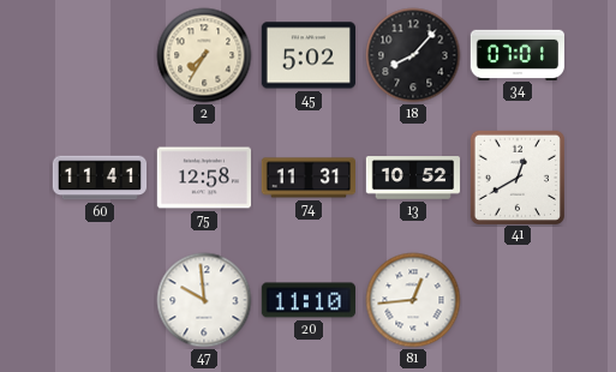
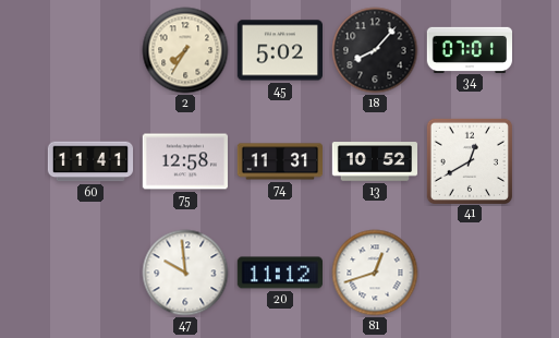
20: 11:10 -> 11:12 (279, 273)
81: 12:44 -> 12:42 (375, 273)
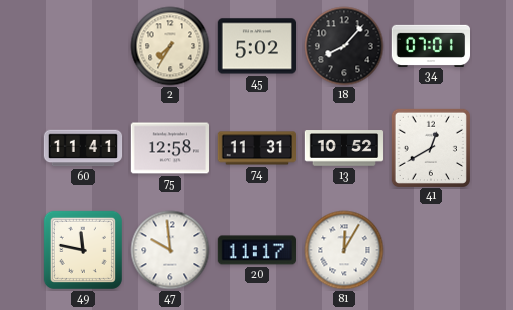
49: none -> 11:47 (83, 250)
20: 11:12 -> 11:17 (256, 250)
81: 12:42 -> 12:05 (344, 250)
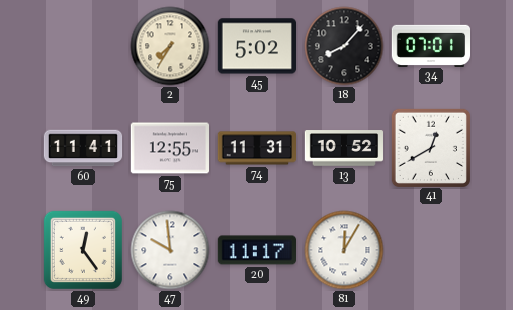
75: 12:58 -> 12:55 (169, 148)
49: 11:47 -> 12:24 (83, 250)
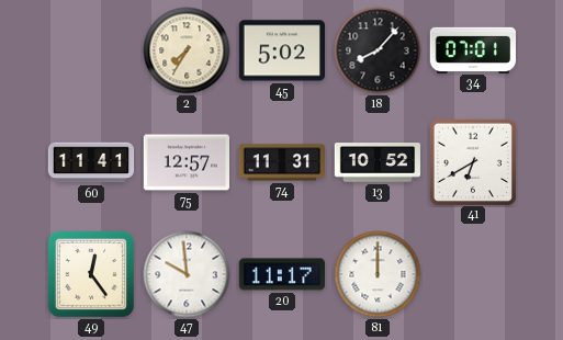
75: 12:55 -> 12:57 (185, 162)
41: 12:40 -> 6:40 (472, 161)
81: 12:05 -> 12:00 (378, 274)
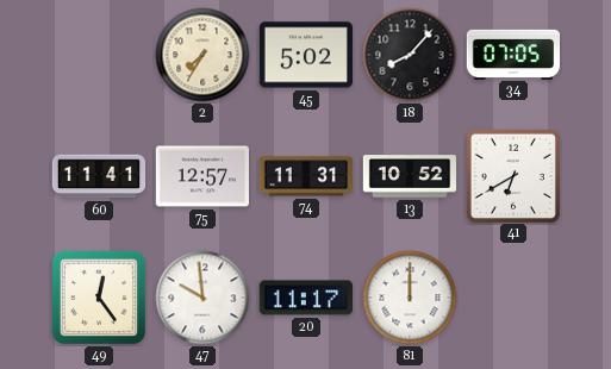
34: 07:01 -> 07:05 (512, 54)
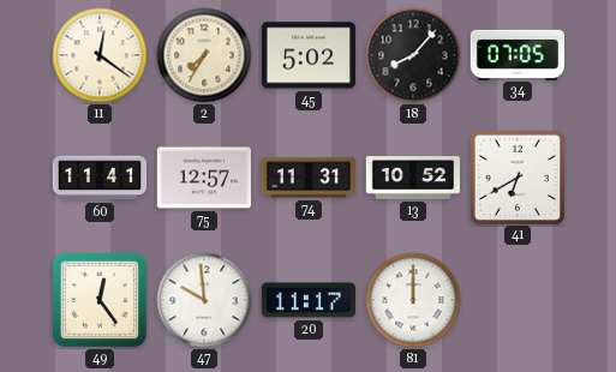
11: none -> 12:21 (100, 55)
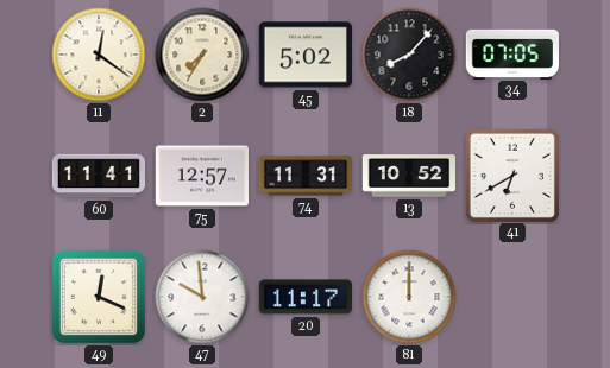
49: 12:24 -> 12:19 (99, 297)
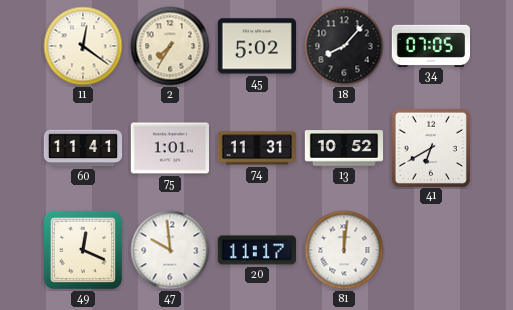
75: 12:57 -> 1:01 (169, 148)
81: 12:00 -> 12:01 (344, 250)
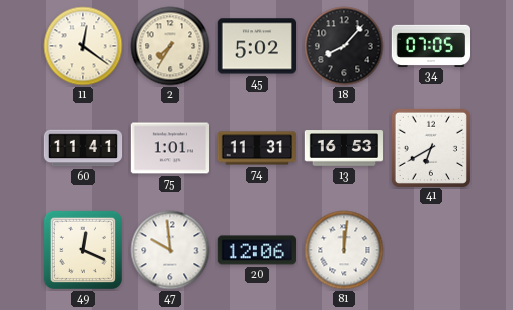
13: 10:52 -> 16:53 (344, 148)
20: 11:17 -> 12:06 (256, 250)
